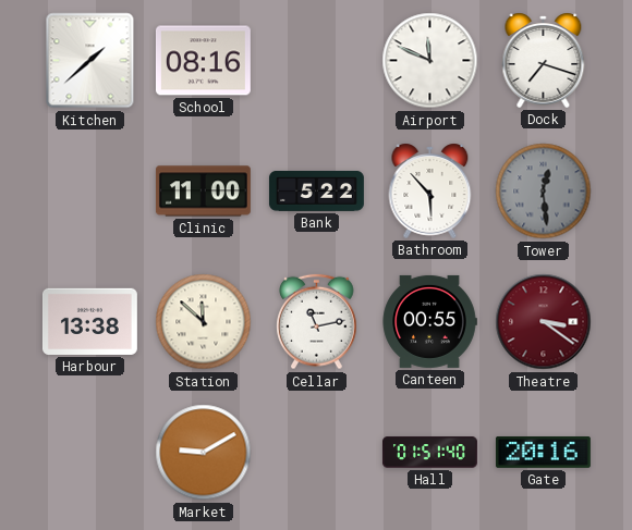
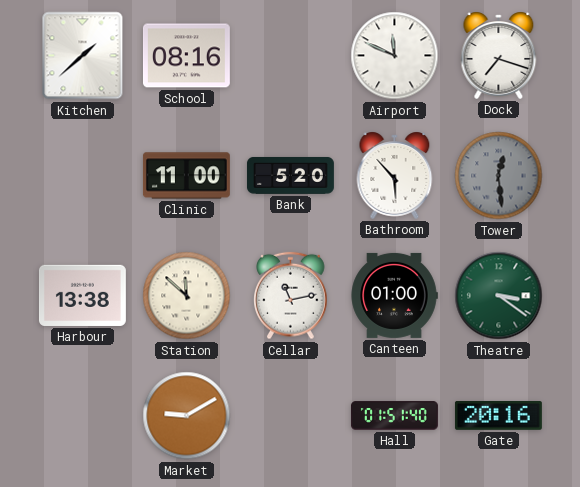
Bank: 5:22 -> 5:20 (290, 175)
Canteen: 00:55 -> 01:00 (394, 295)
Theatre dial: burgundy -> green (499, 296)
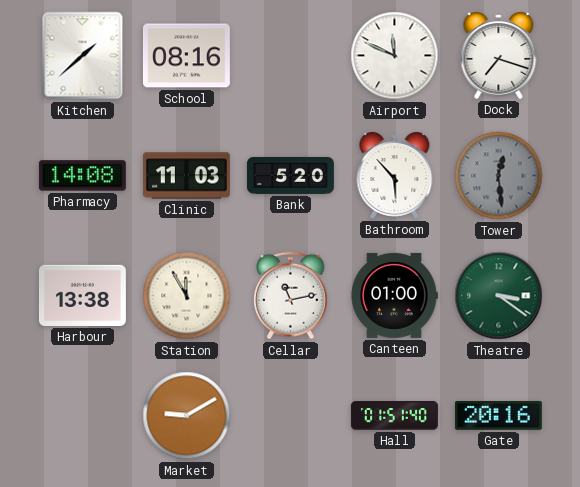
Pharmacy: none -> 14:08 (82, 176)
Clinic: 11:00 -> 11:03 (186, 176)
Station: 11:52 -> 11:55 (187, 296)
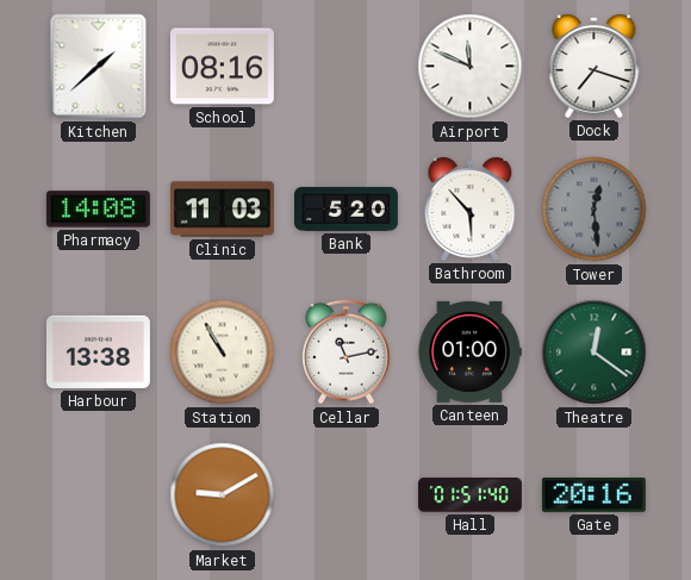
Station: 11:55 -> 10:55 (223, 353)
Theatre: 3:21 -> 12:21 (594, 353)
